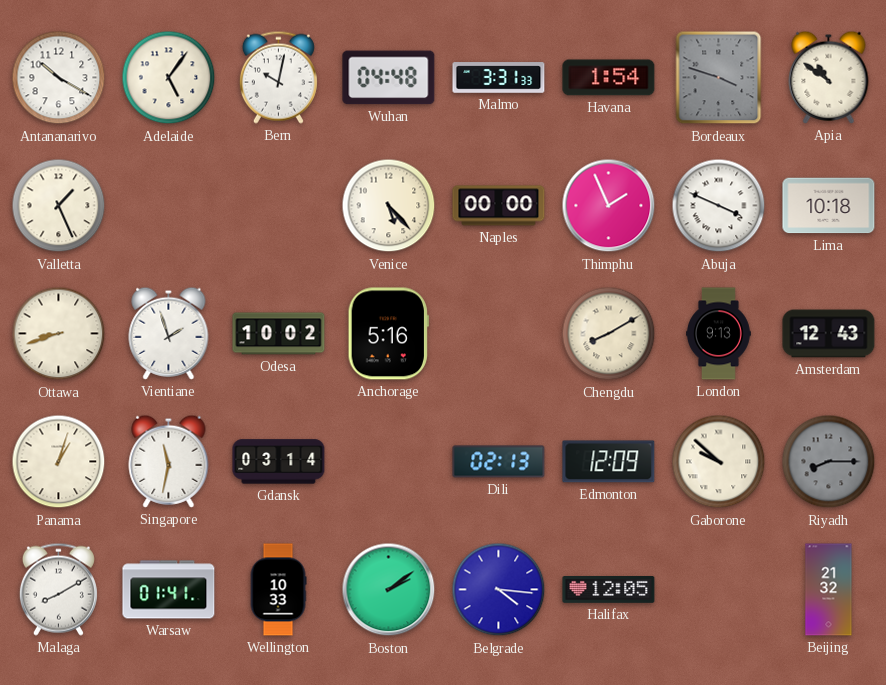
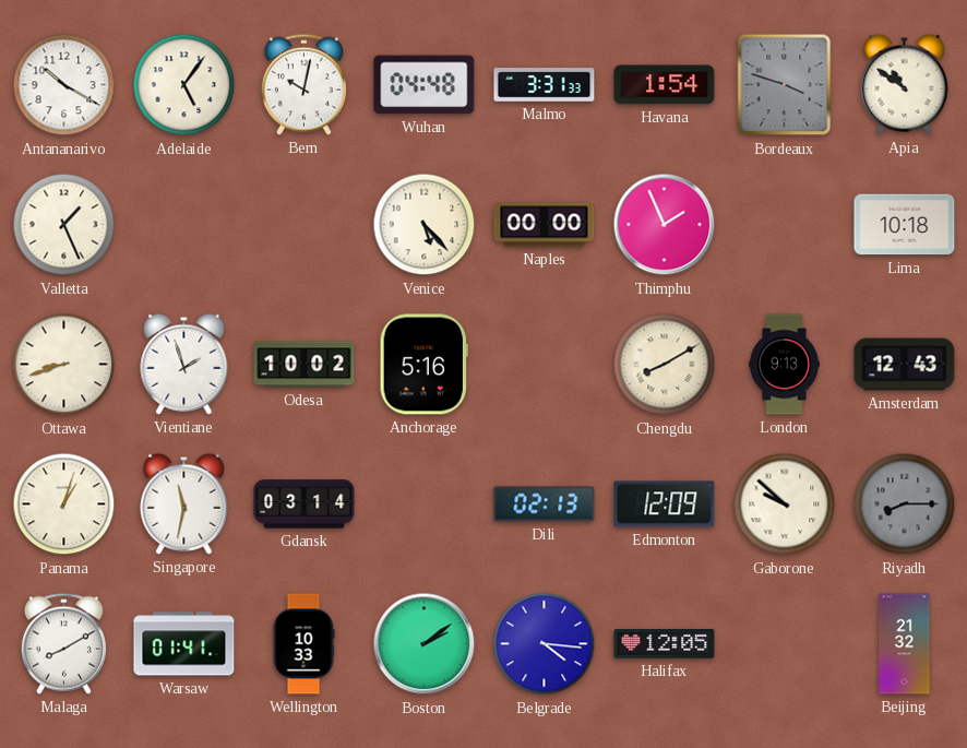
Abuja: 3:49 -> none (719, 206)
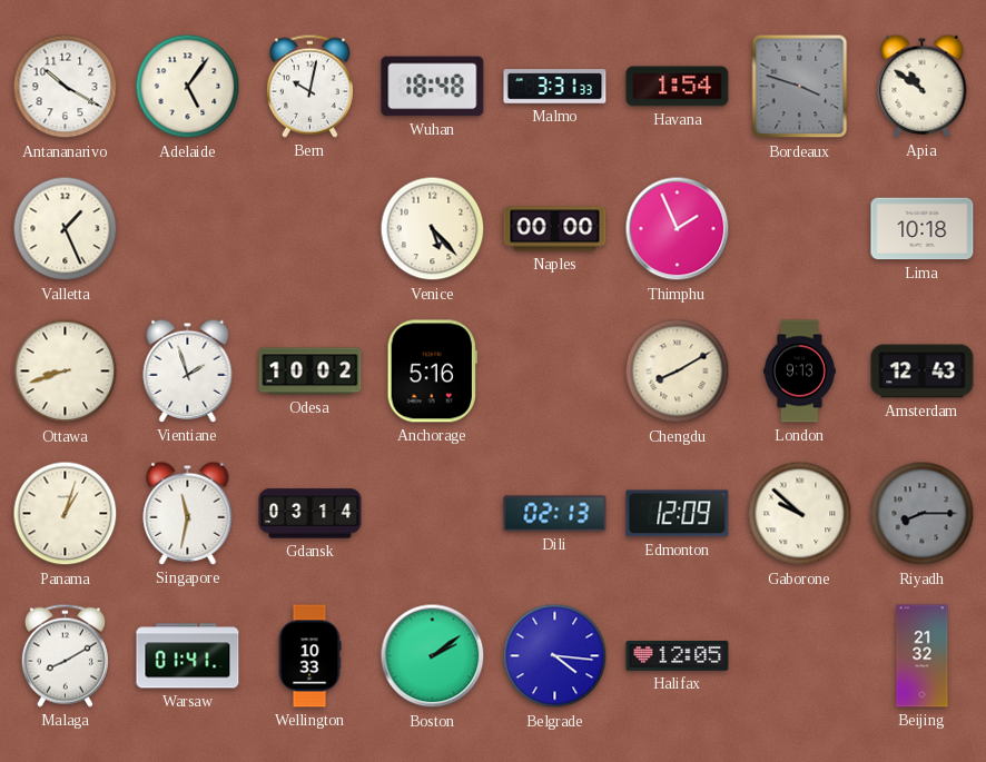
Wuhan: 04:48 -> 18:48 (433, 87)
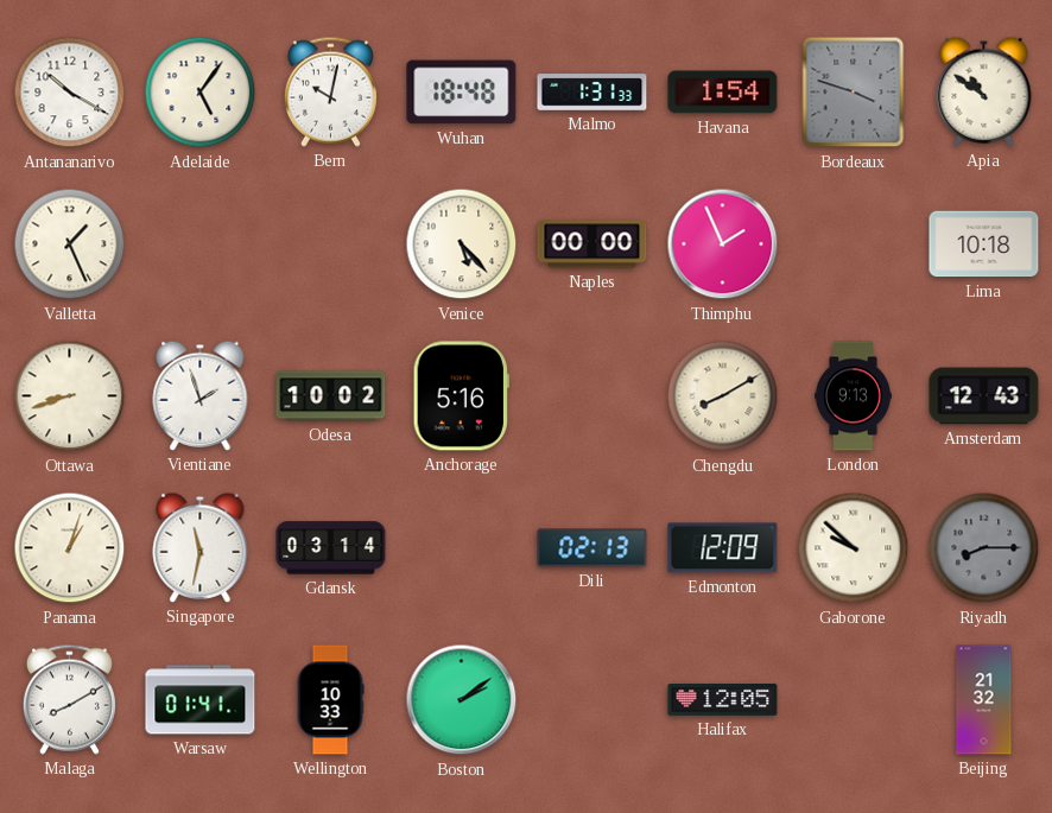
Malmo: 3:31 -> 1:31 (592, 93)
Belgrade: 4:16 -> none (555, 656)
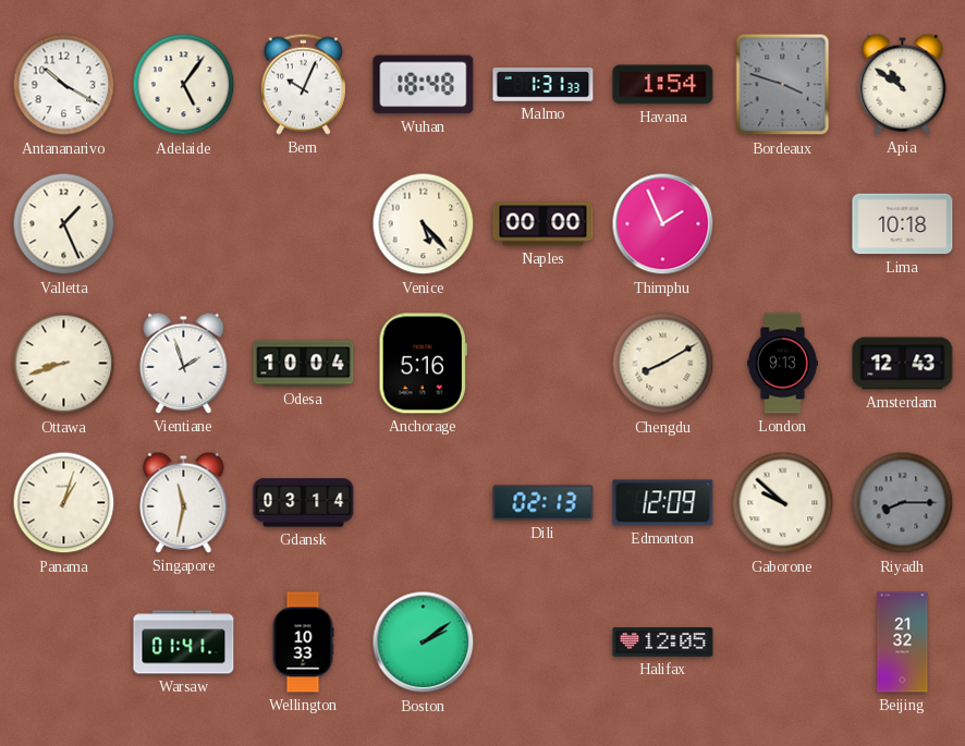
Bern: 10:02 -> 10:04 (303, 84)
Odesa: 10:02 -> 10:04 (304, 364)
Malaga: 8:10 -> none (69, 699)
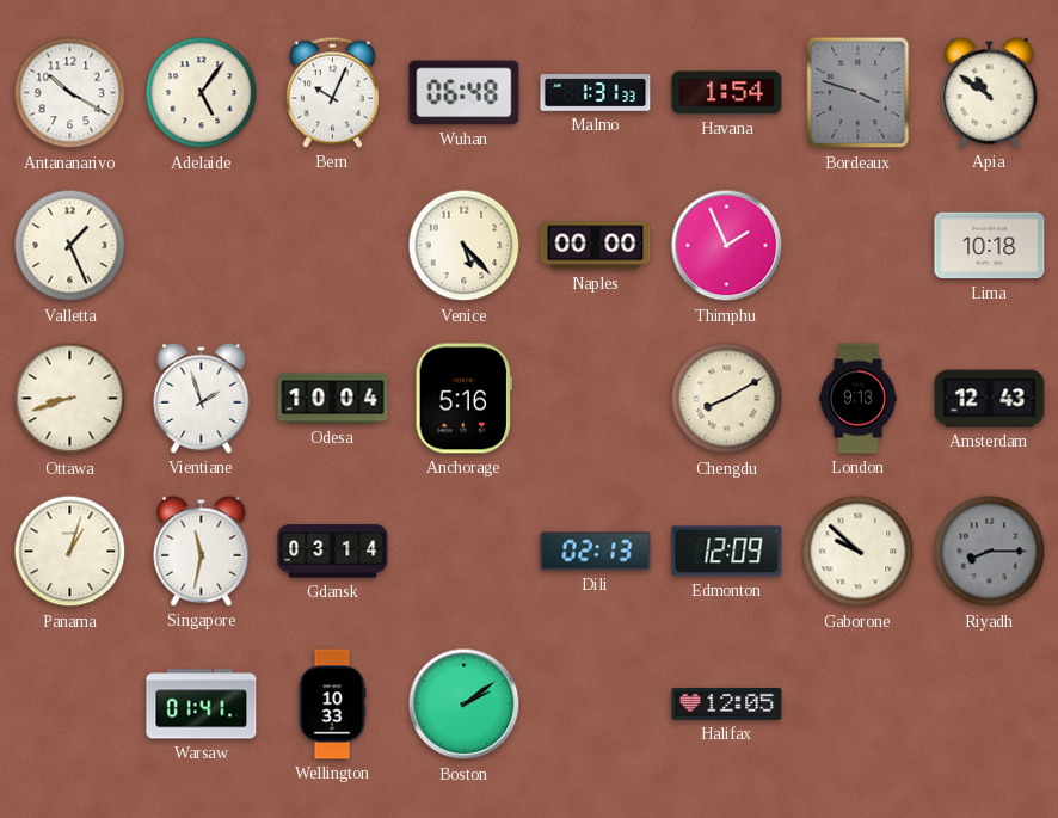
Wuhan: 18:48 -> 06:48 (465, 93)
Beijing: 21:32 -> none (903, 643)
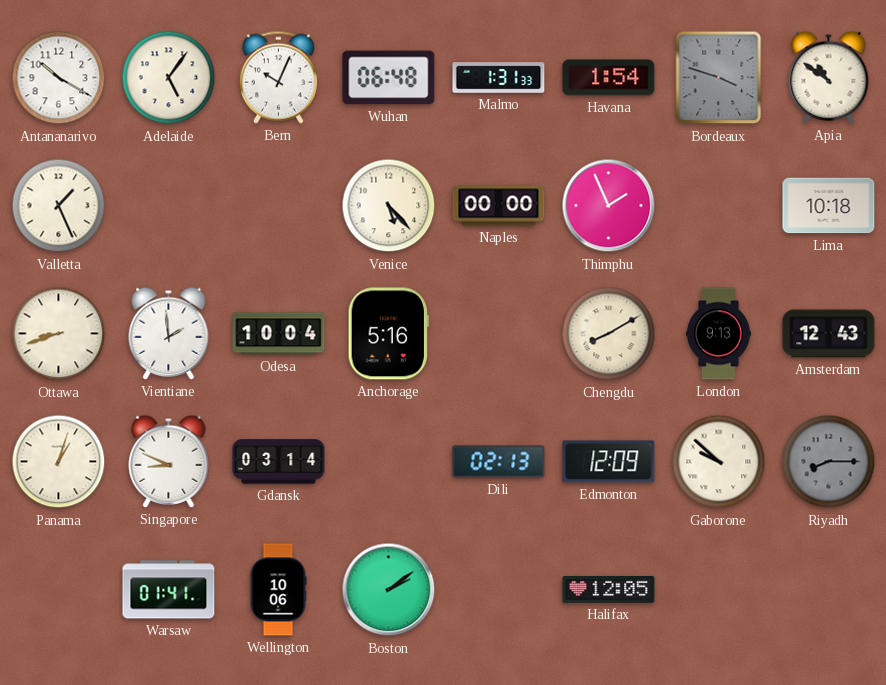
Vientiane: 1:57 -> 1:59 (169, 333)
Singapore: 11:32 -> 8:49 (169, 461)
Wellington: 10:33 -> 10:06 (278, 590)
